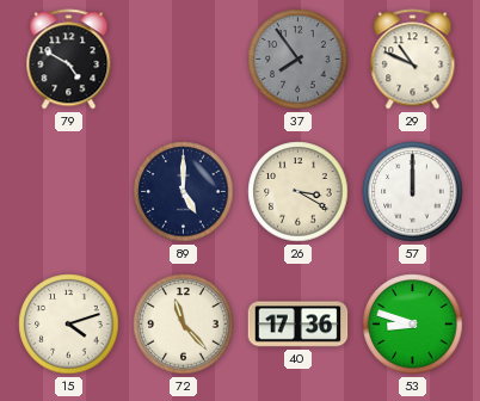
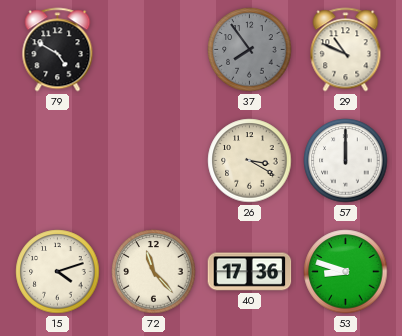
89: 5:00 -> none (184, 192)
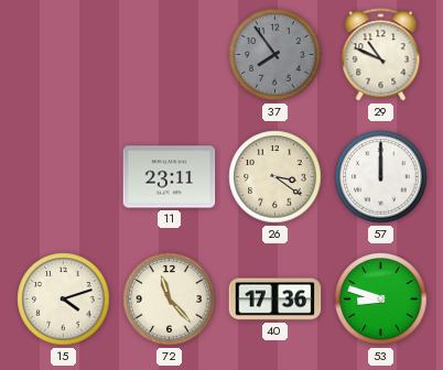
79: 4:50 -> none (58, 50)
11: none -> 23:11 (170, 177)
26: 3:20 -> 3:21 (275, 177)
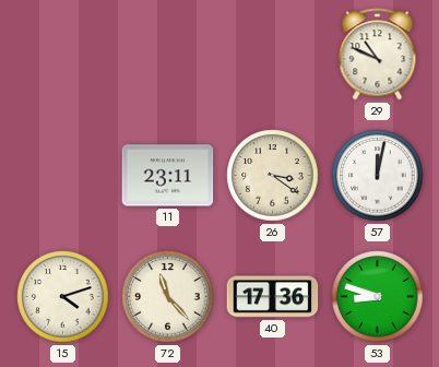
37: 7:54 -> none (275, 55)
57: 12:00 -> 12:02 (378, 176)
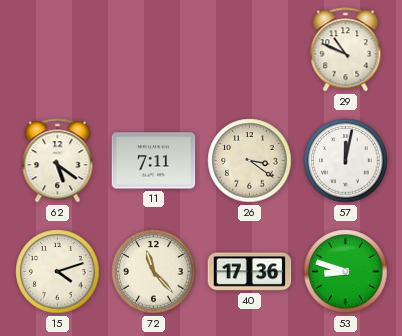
62: none -> 5:21 (58, 161)
11: 23:11 -> 7:11 (154, 161)
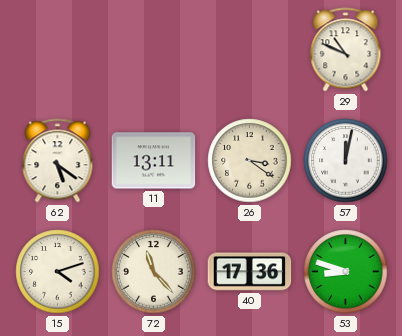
11: 7:11 -> 13:11 (154, 161)
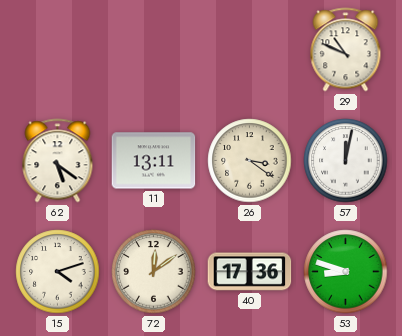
72: 11:23 -> 12:09 (154, 272)
